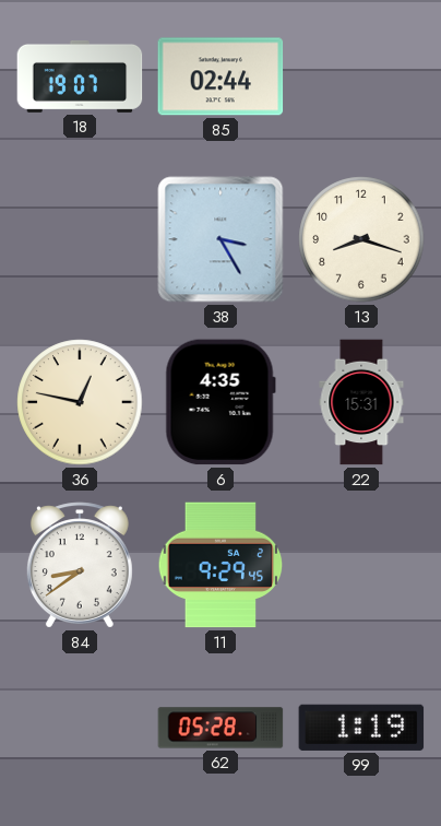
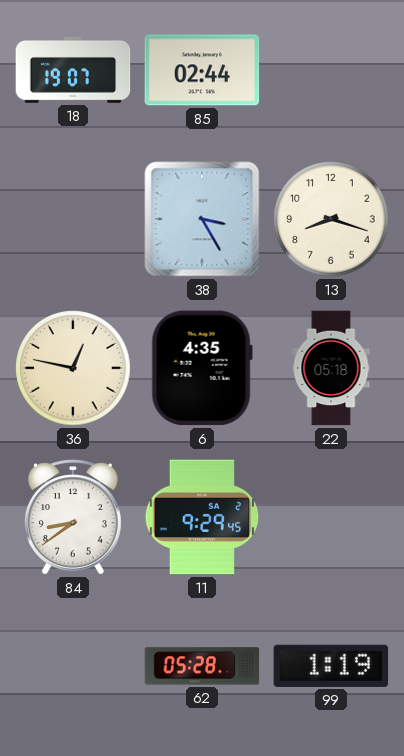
22: 15:31 -> 05:18 (331, 368)
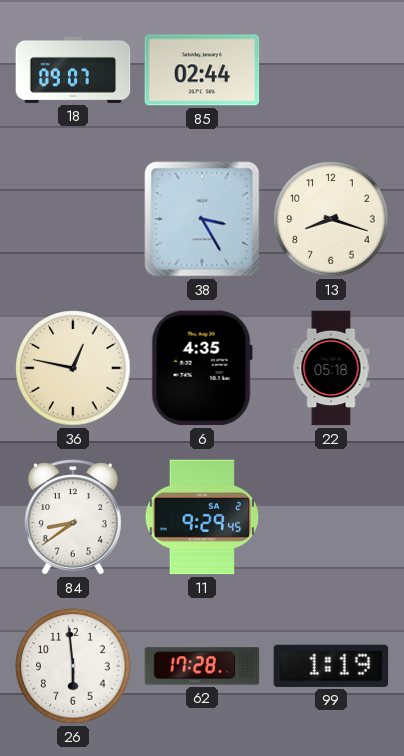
18: 19:07 -> 09:07 (73, 70)
26: none -> 5:59 (73, 666)
62: 05:28 -> 17:28 (202, 666)
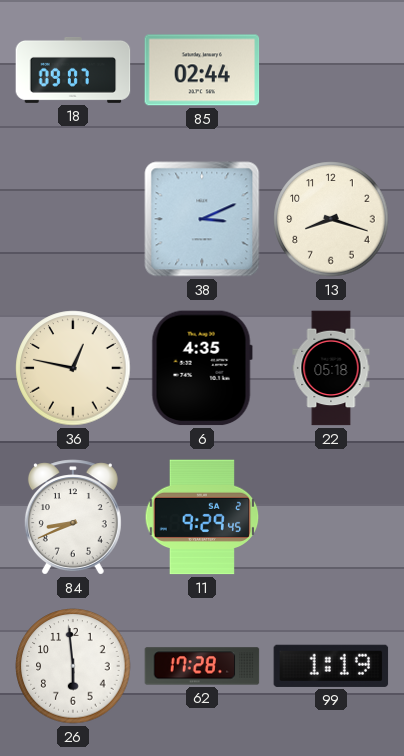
38: 3:25 -> 3:11 (202, 219)
84: 8:39 -> 8:41 (73, 517)
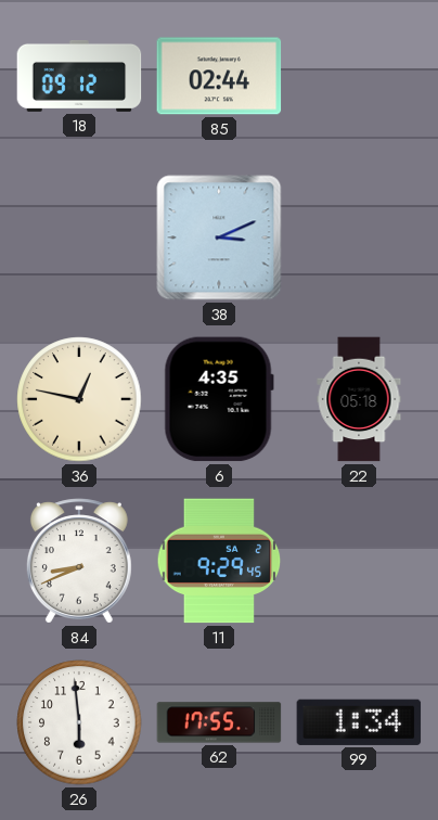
18: 09:07 -> 09:12 (79, 76)
13: 8:18 -> none (331, 219)
62: 17:28 -> 17:55 (219, 722)
99: 1:19 -> 1:34 (359, 722)
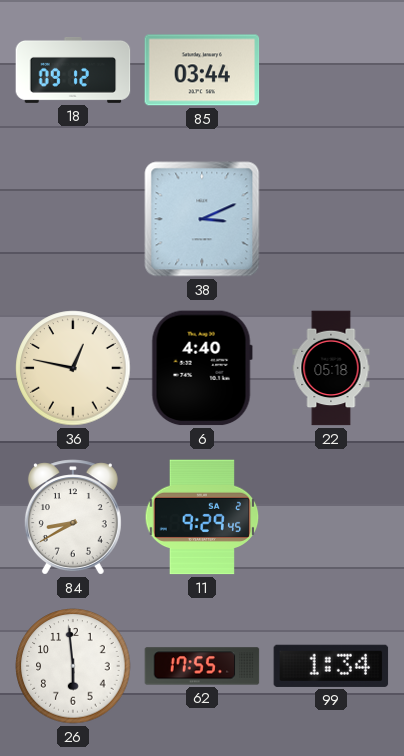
85: 02:44 -> 03:44 (202, 70)
6: 4:35 -> 4:40 (202, 368)
84: 8:41 -> 8:40 (73, 517)
